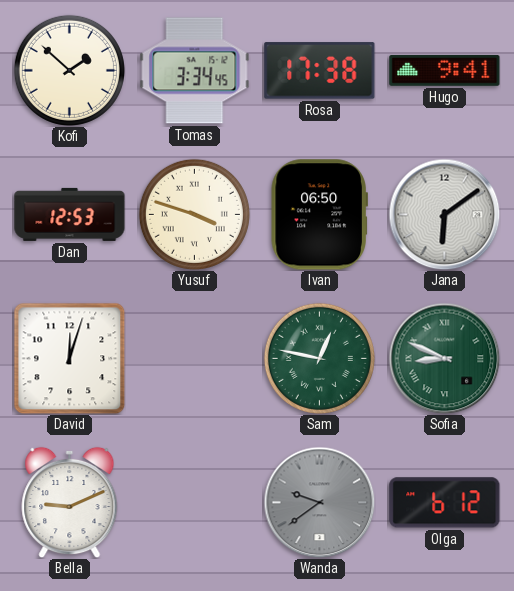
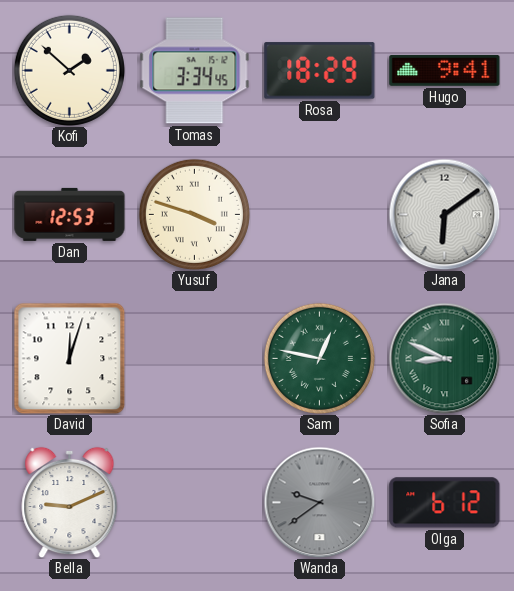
Rosa: 17:38 -> 18:29 (320, 71)
Ivan: 06:50 -> none (319, 215)
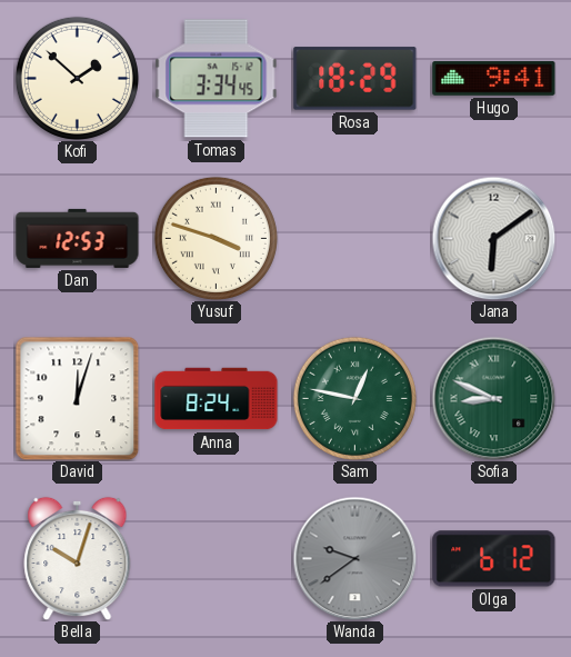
Anna: none -> 8:24 (217, 399)
Bella: 9:11 -> 10:03 (78, 558)
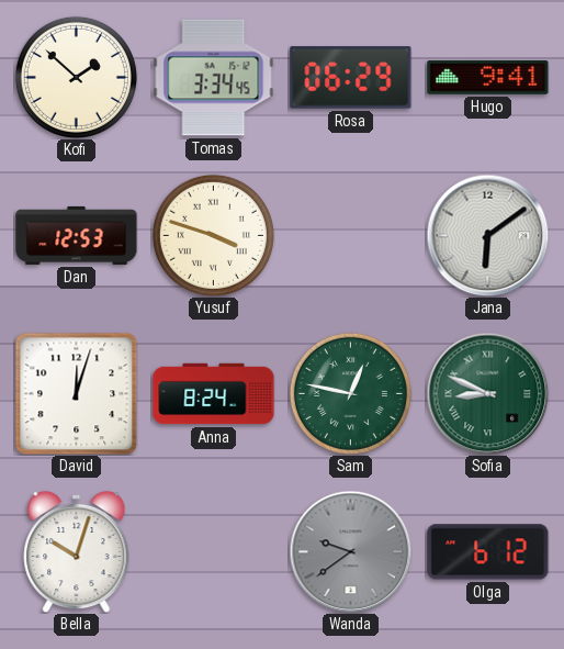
Rosa: 18:29 -> 06:29 (351, 78)
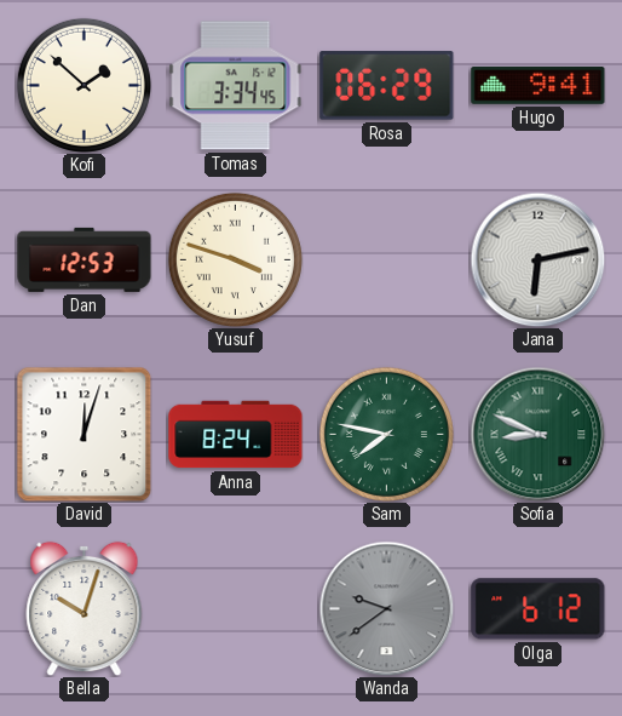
Jana: 6:09 -> 6:13 (537, 259)
Sam: 12:47 -> 7:47 (386, 434)
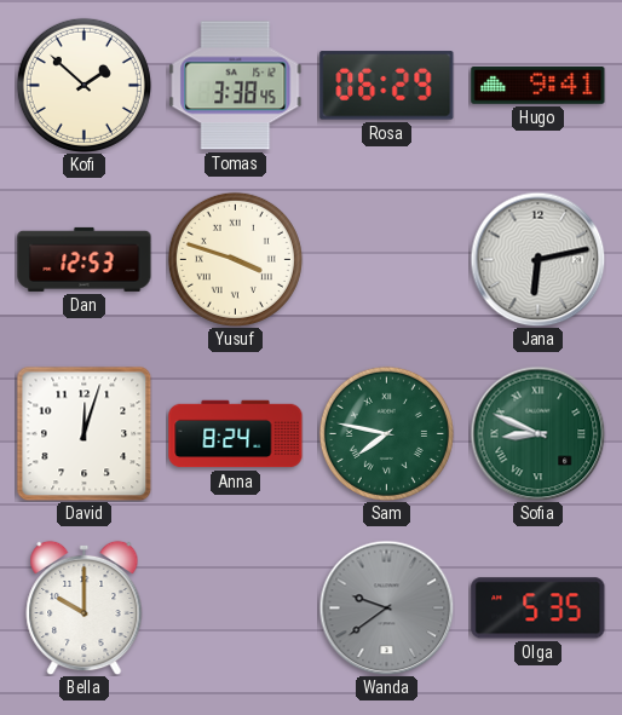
Tomas: 3:34 -> 3:38 (236, 86)
Bella: 10:03 -> 10:00 (85, 607)
Olga: 6:12 -> 5:35 (539, 609)
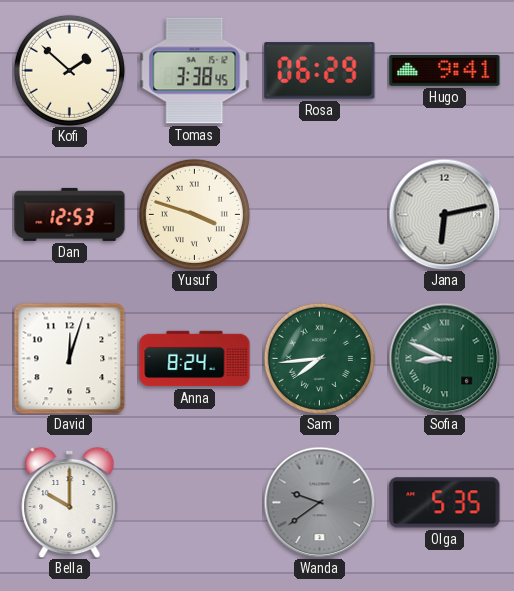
Sam: 7:47 -> 7:44 (319, 358)
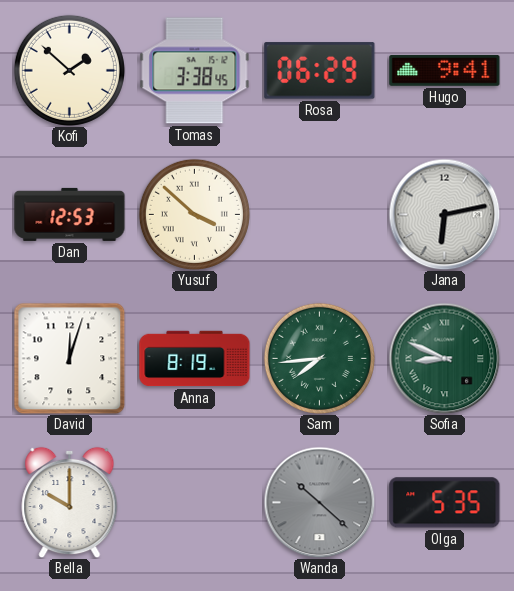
Yusuf: 3:48 -> 3:52 (194, 214)
Anna: 8:24 -> 8:19 (195, 359)
Wanda: 9:39 -> 10:22 (319, 502)
